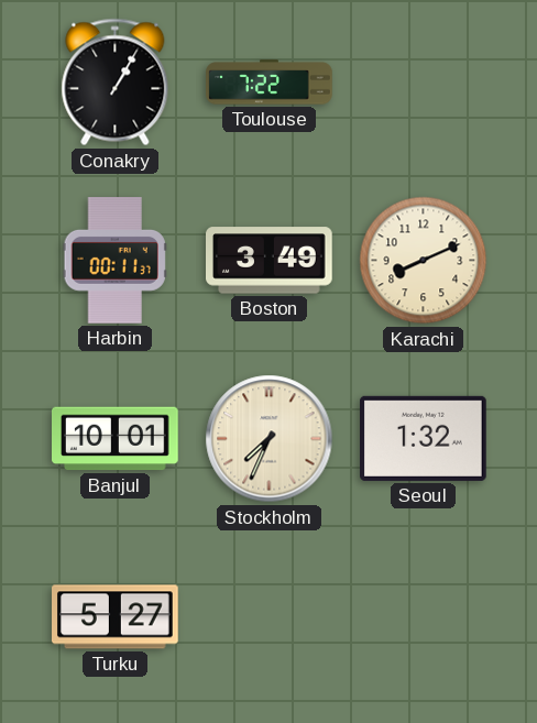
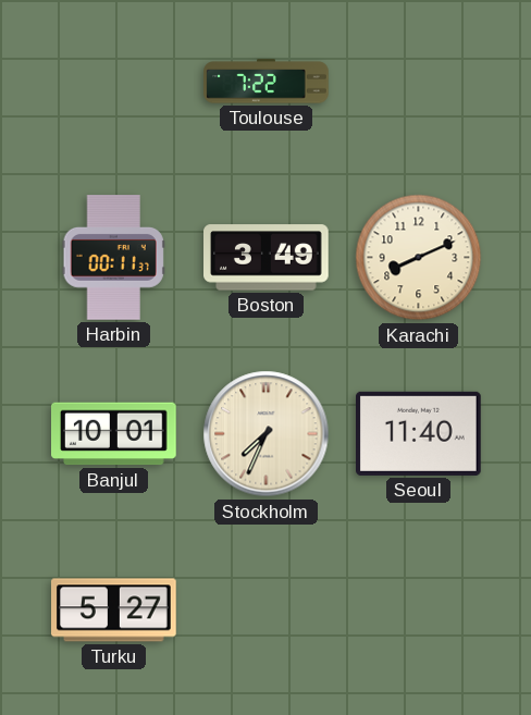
Conakry: 1:05 -> none (116, 83)
Seoul: 1:32 -> 11:40 (419, 433)
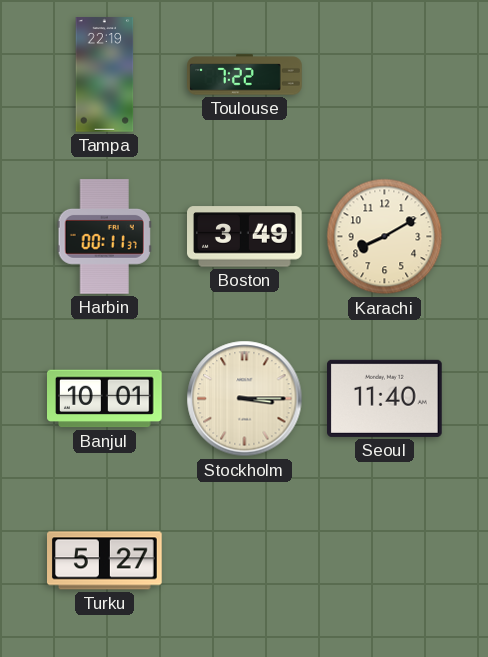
Tampa: none -> 22:19 (105, 75)
Karachi: 8:11 -> 8:10 (385, 237)
Stockholm: 7:34 -> 3:15 (245, 399)
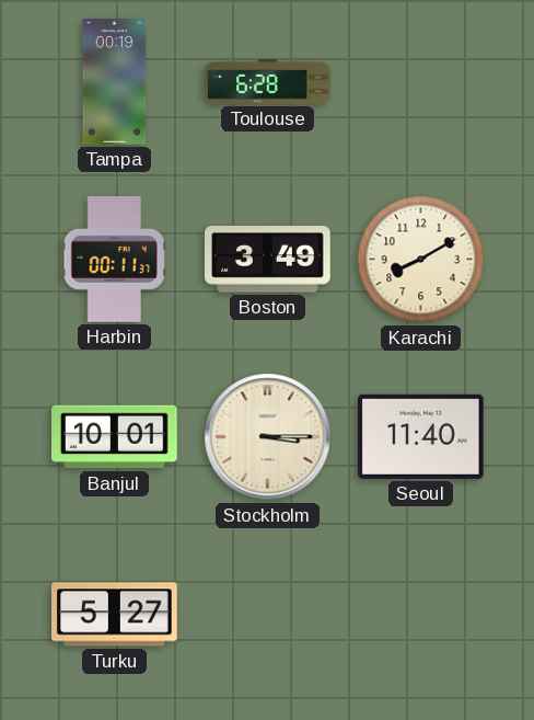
Tampa: 22:19 -> 00:19 (115, 82)
Toulouse: 7:22 -> 6:28 (268, 82)
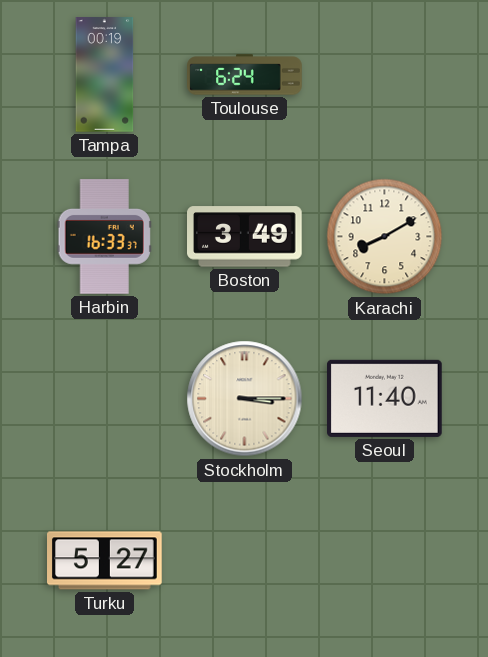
Toulouse: 6:28 -> 6:24 (245, 75)
Harbin: 00:11 -> 16:33 (104, 237)
Banjul: 10:01 -> none (115, 437)
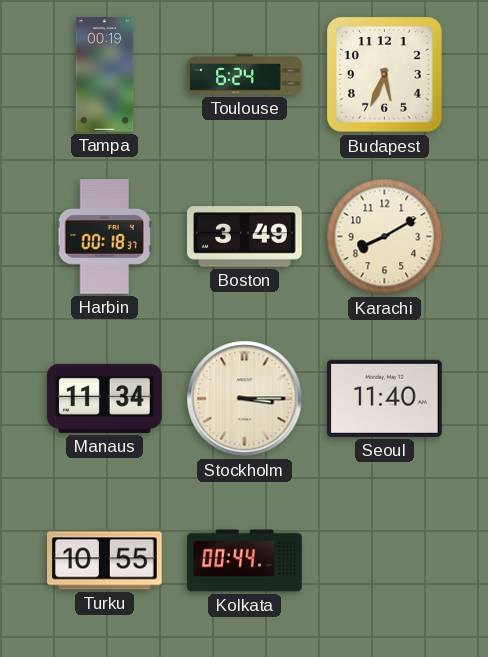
Budapest: none -> 5:34 (385, 75)
Harbin: 16:33 -> 00:18 (104, 237)
Manaus: none -> 11:34 (105, 398)
Turku: 5:27 -> 10:55 (105, 561)
Kolkata: none -> 00:44 (245, 561)
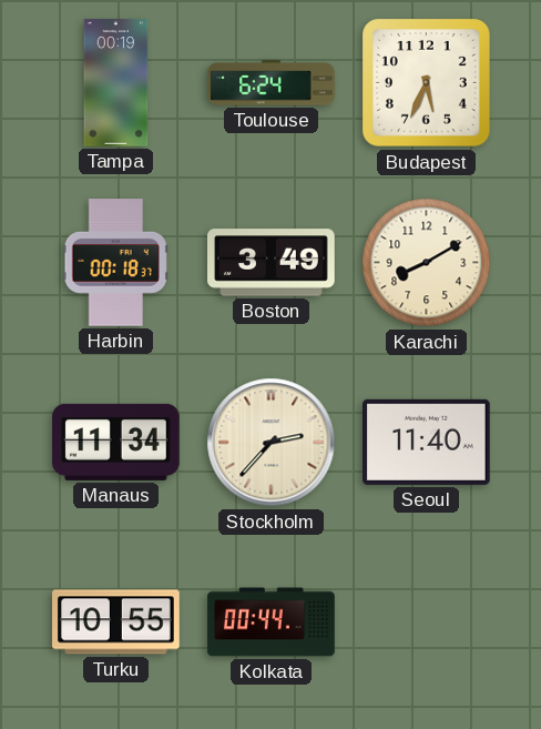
Stockholm: 3:15 -> 2:37 (272, 443)
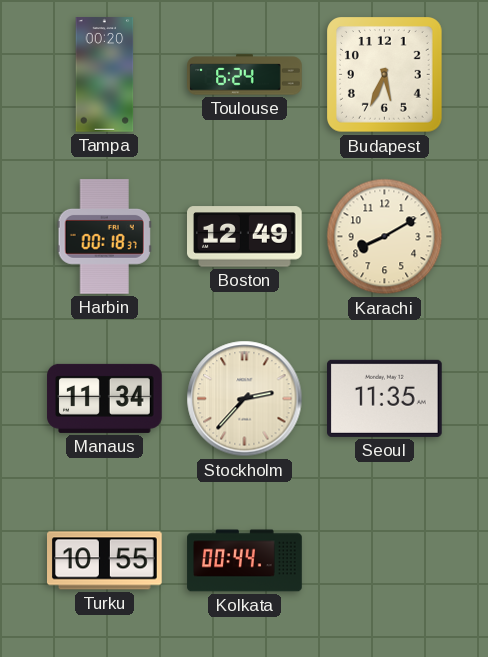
Tampa: 00:19 -> 00:20 (105, 75)
Boston: 3:49 -> 12:49 (245, 237)
Seoul: 11:40 -> 11:35 (385, 398)
